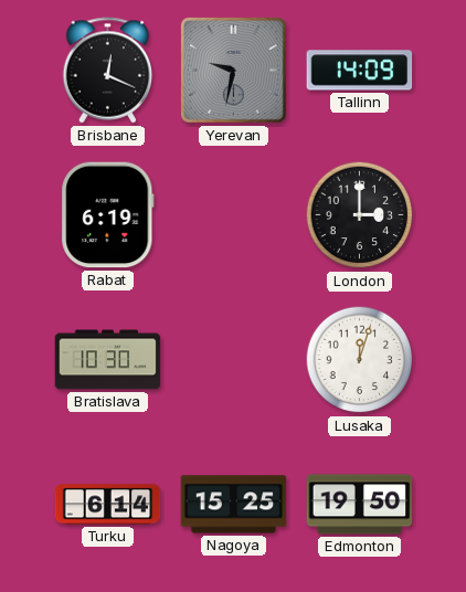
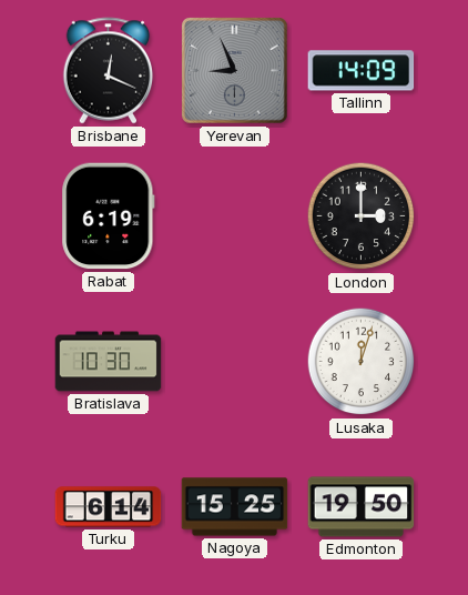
Yerevan: 9:32 -> 8:56 (235, 71)
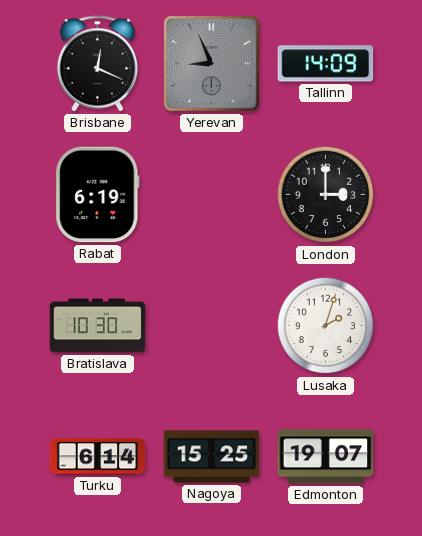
Lusaka: 12:03 -> 2:03 (326, 326)
Edmonton: 19:50 -> 19:07 (326, 457)
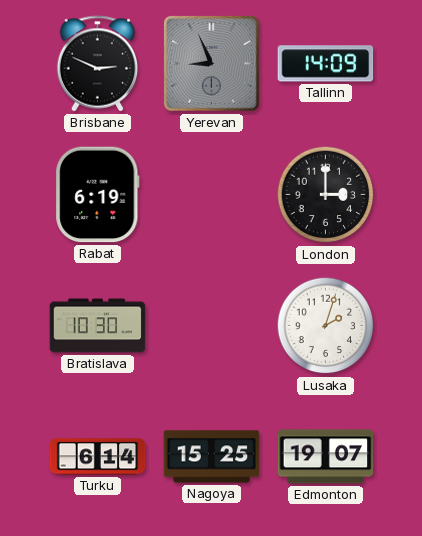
Brisbane: 12:19 -> 2:49 (98, 64)
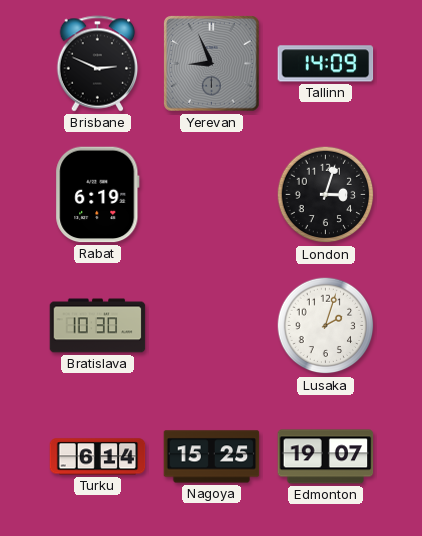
London: 3:00 -> 3:03 (326, 195)
